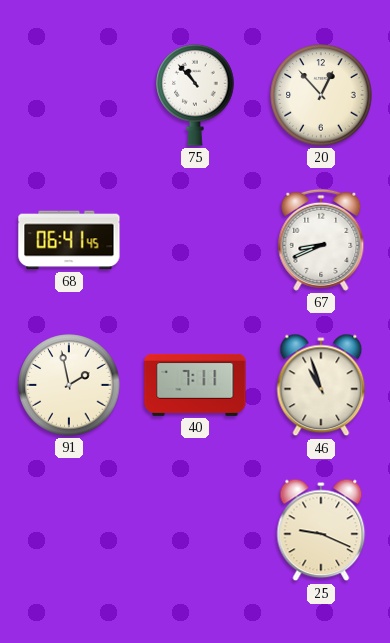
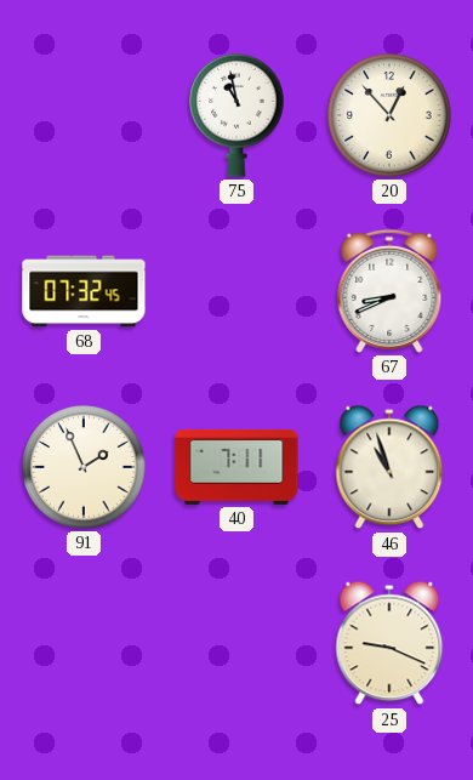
75: 10:53 -> 10:58 (236, 115)
68: 06:41 -> 07:32 (84, 291)
91: 1:58 -> 1:56 (84, 467)
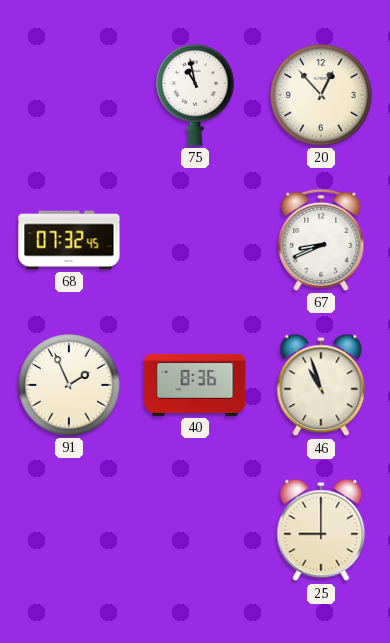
40: 7:11 -> 8:36 (195, 385)
25: 9:19 -> 9:00 (321, 530)
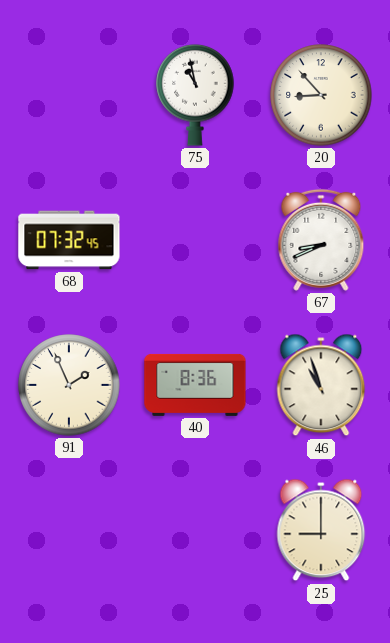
20: 12:53 -> 8:53 (321, 95)
